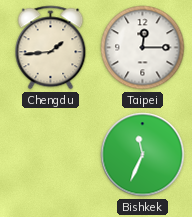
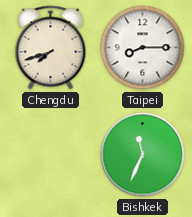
Chengdu: 1:44 -> 7:42 (51, 48)
Taipei: 12:15 -> 8:15 (143, 48)
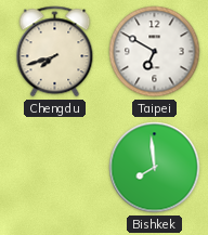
Taipei: 8:15 -> 6:50 (155, 52)
Bishkek: 11:34 -> 7:59 (155, 168)
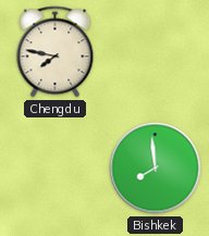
Chengdu: 7:42 -> 7:47 (56, 52)
Taipei: 6:50 -> none (155, 52)
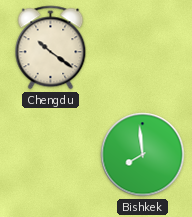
Chengdu: 7:47 -> 10:21 (51, 48)
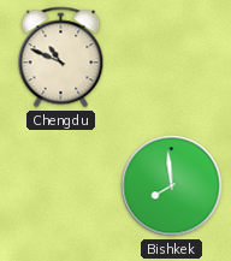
Chengdu: 10:21 -> 10:49 (61, 58)
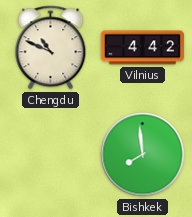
Vilnius: none -> 4:42 (142, 48)
